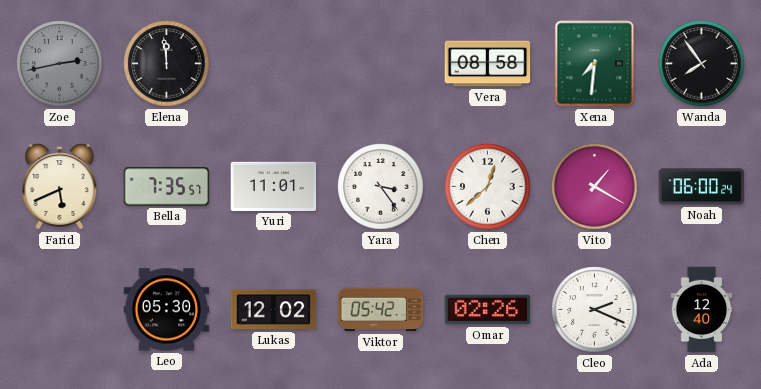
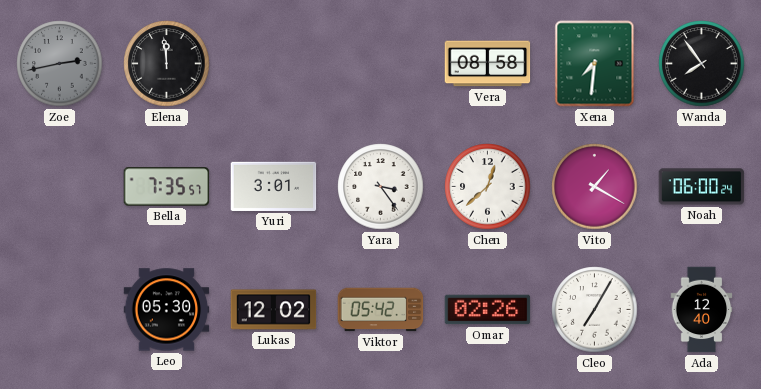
Farid: 5:41 -> none (60, 187)
Yuri: 11:01 -> 3:01 (274, 186)
Cleo: 2:19 -> 7:05 (595, 310)
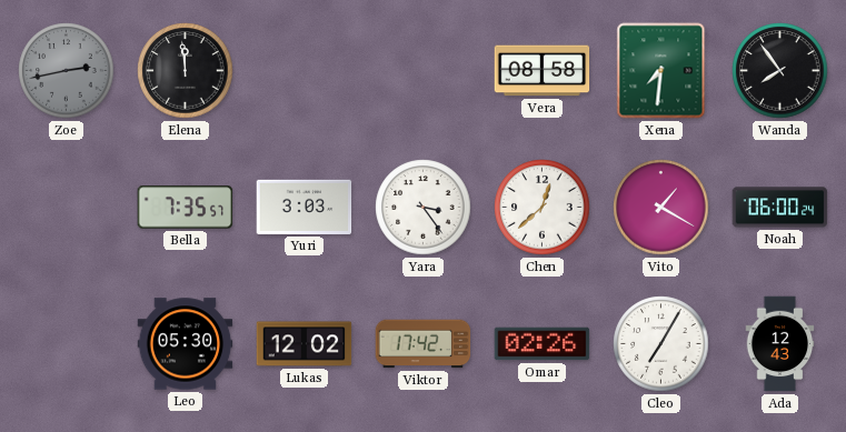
Yuri: 3:01 -> 3:03 (305, 207)
Viktor: 05:42 -> 17:42 (424, 344)
Ada: 12:40 -> 12:43 (780, 344)
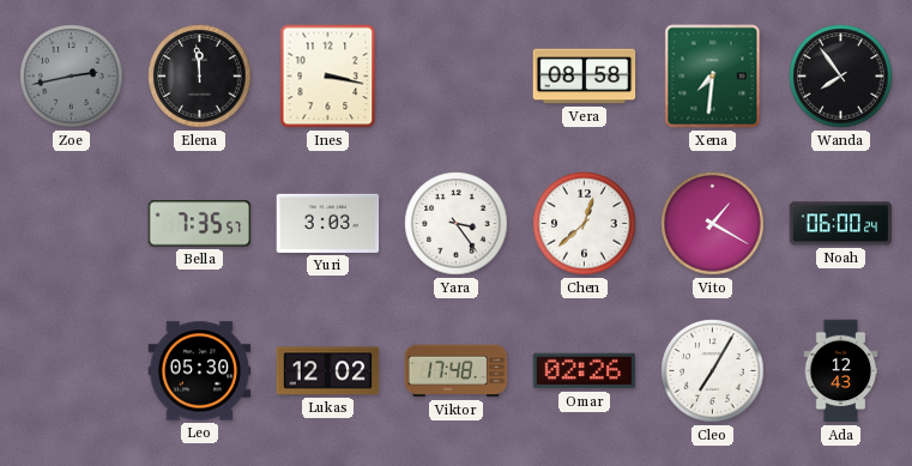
Ines: none -> 3:17 (328, 77)
Viktor: 17:42 -> 17:48 (457, 371)
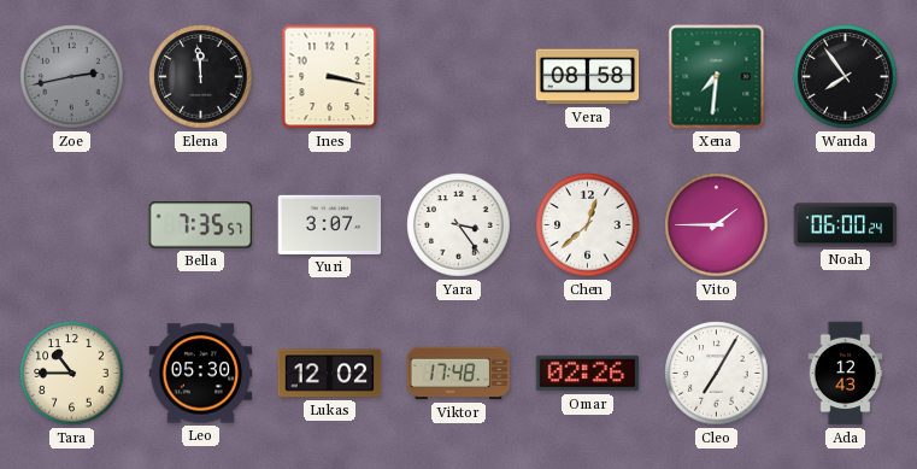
Yuri: 3:03 -> 3:07 (330, 224)
Vito: 1:20 -> 1:45 (717, 225)
Tara: none -> 10:45 (72, 374)
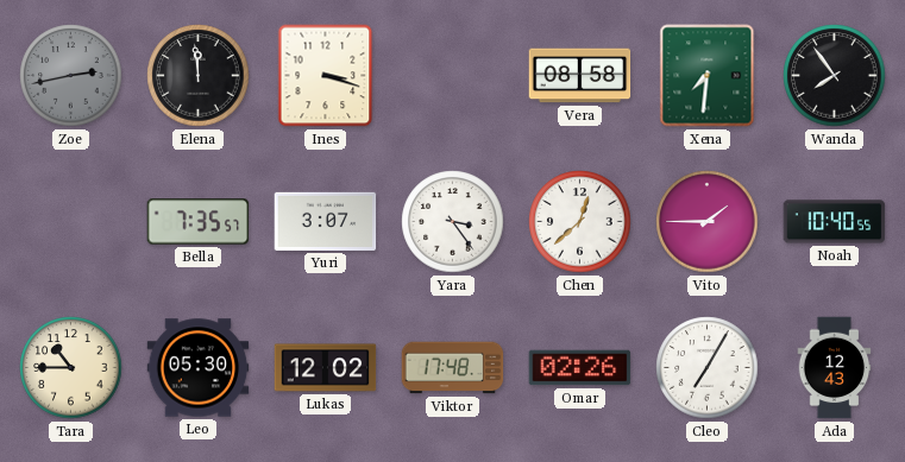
Ines: 3:17 -> 3:18 (326, 76)
Noah: 06:00 -> 10:40 (835, 222)
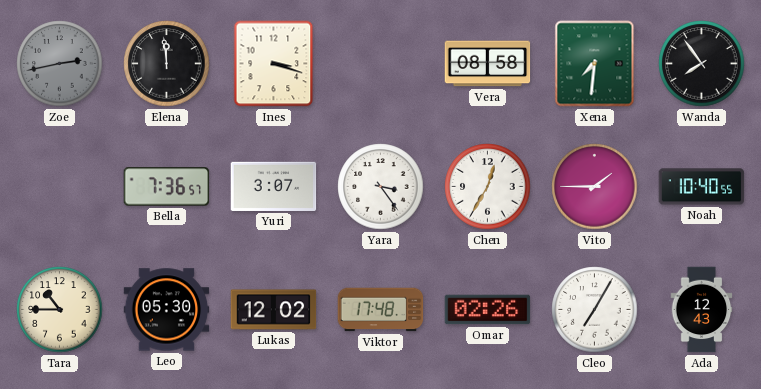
Bella: 7:35 -> 7:36 (167, 187)
Chen: 12:38 -> 12:35 (488, 187)
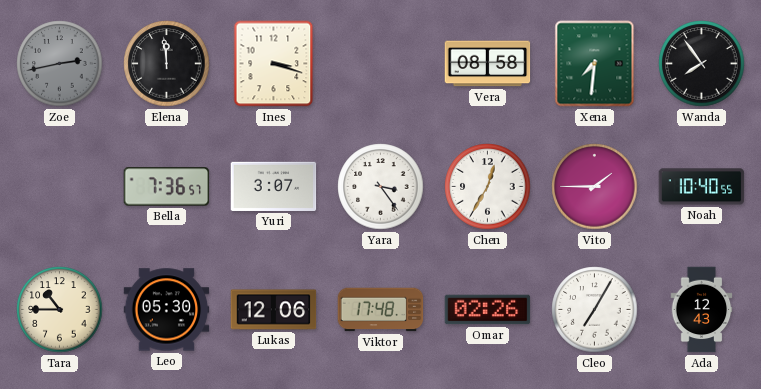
Lukas: 12:02 -> 12:06 (274, 310)
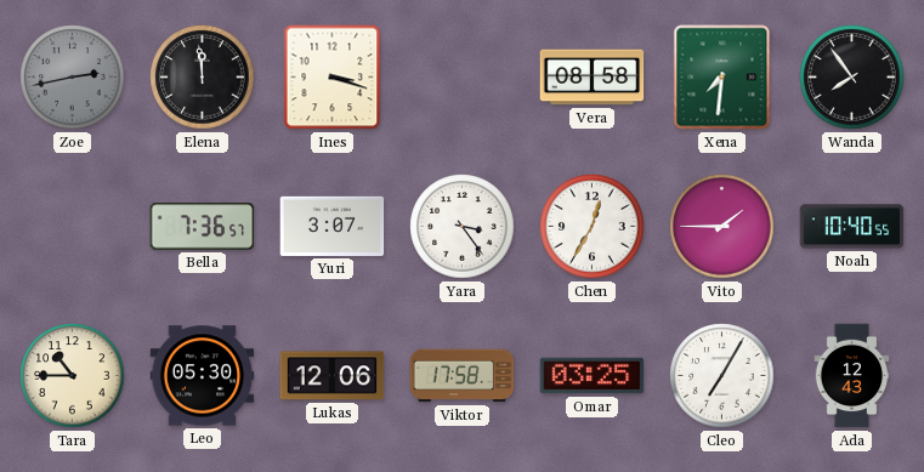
Viktor: 17:48 -> 17:58 (463, 376)
Omar: 02:26 -> 03:25 (593, 376)
